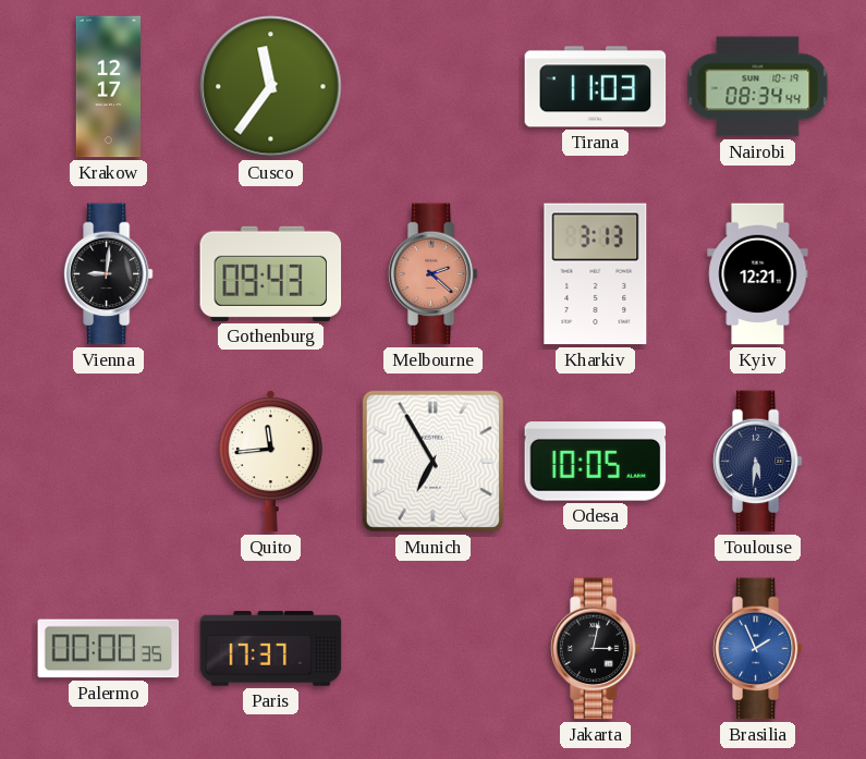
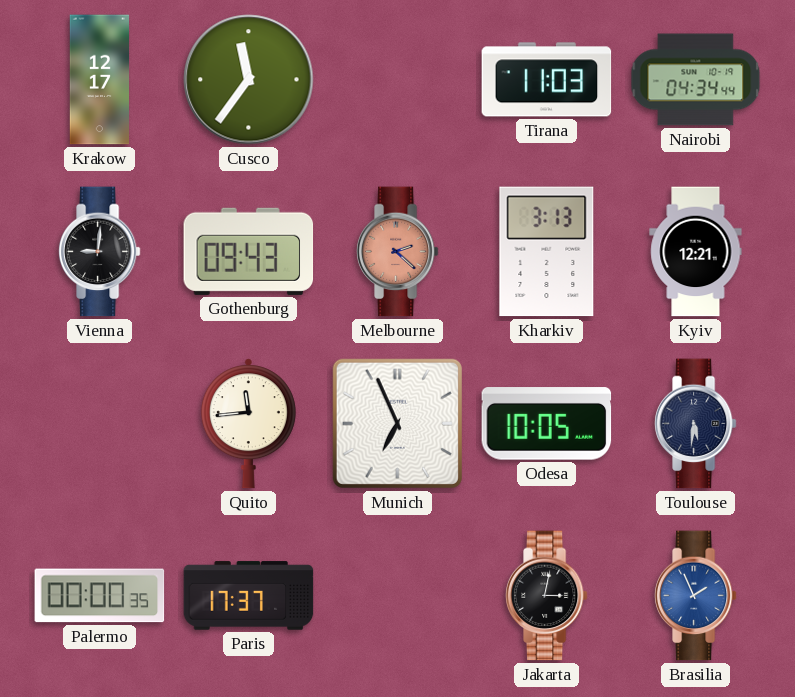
Nairobi: 08:34 -> 04:34 (696, 80)
Munich: 6:55 -> 6:56 (397, 423)
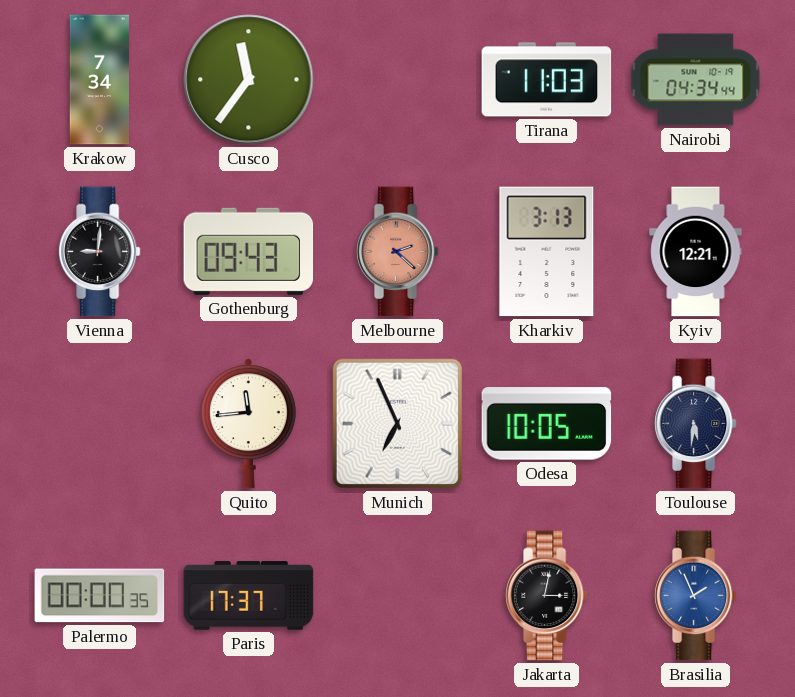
Krakow: 12:17 -> 7:34 (99, 80)
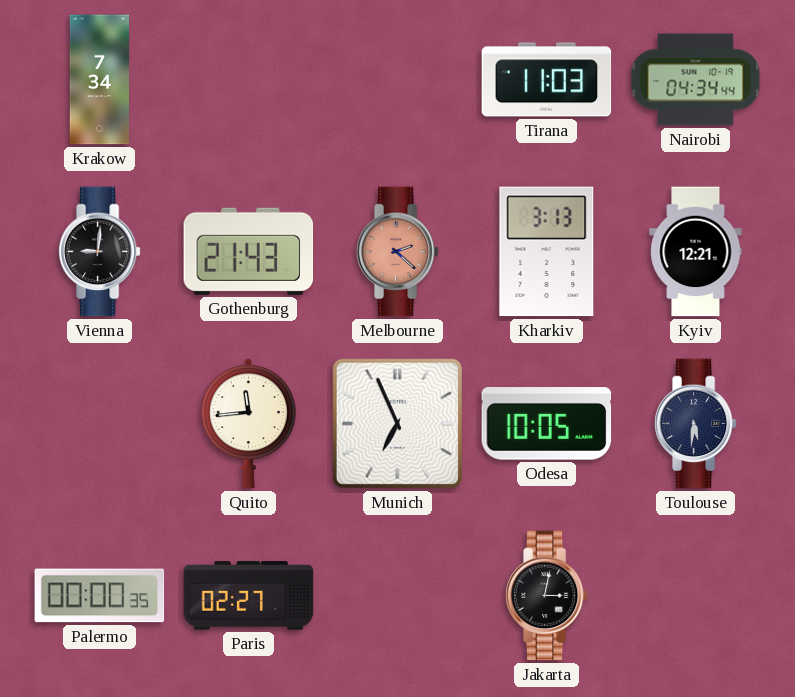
Cusco: 11:36 -> none (249, 80)
Gothenburg: 09:43 -> 21:43 (249, 251)
Paris: 17:37 -> 02:27 (249, 596)
Brasilia: 1:56 -> none (695, 596)
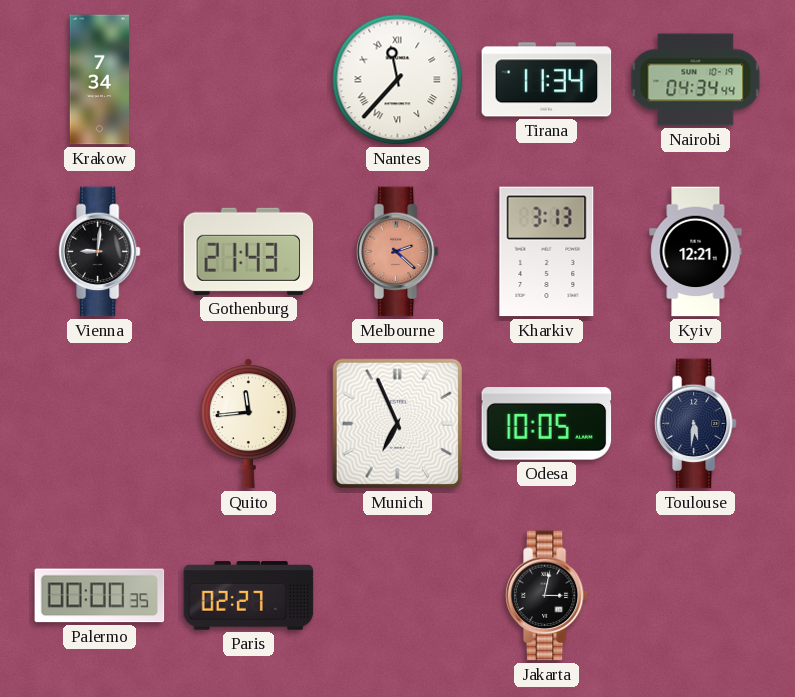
Nantes: none -> 11:37 (398, 80)
Tirana: 11:03 -> 11:34 (547, 80)
